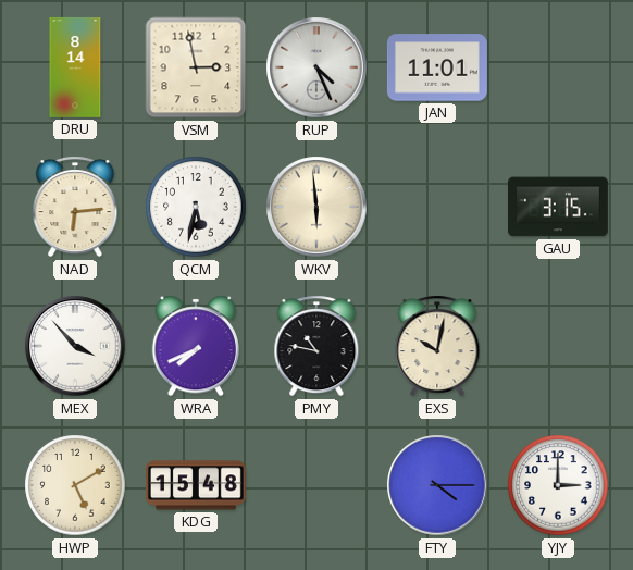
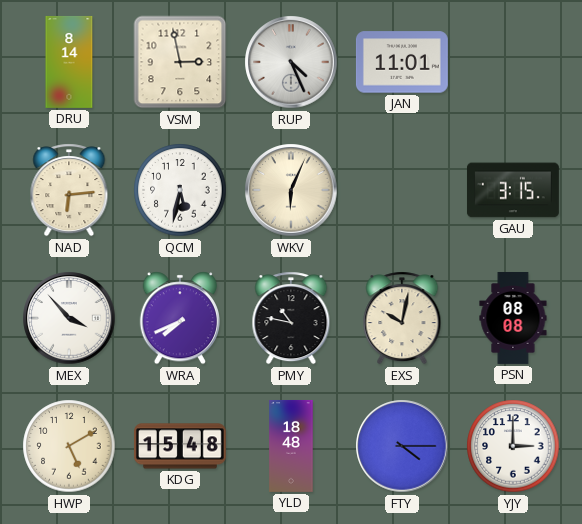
WKV: 5:59 -> 6:04 (291, 190)
PSN: none -> 08:08 (513, 318)
YLD: none -> 18:48 (291, 446)
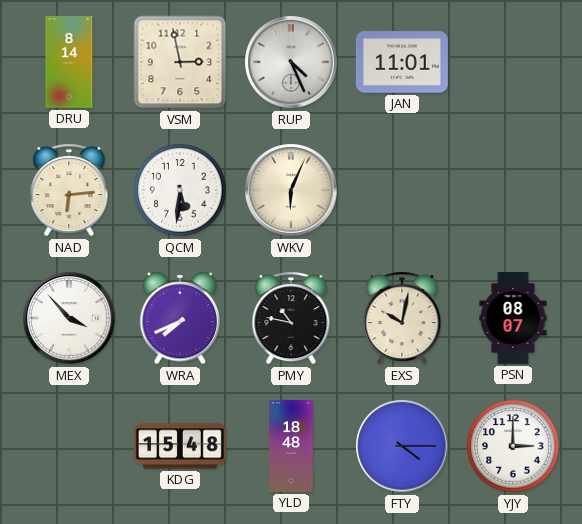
QCM: 5:32 -> 5:31 (180, 190)
GAU: 3:15 -> none (513, 190)
PSN: 08:08 -> 08:07 (513, 318)
HWP: 5:10 -> none (69, 446)
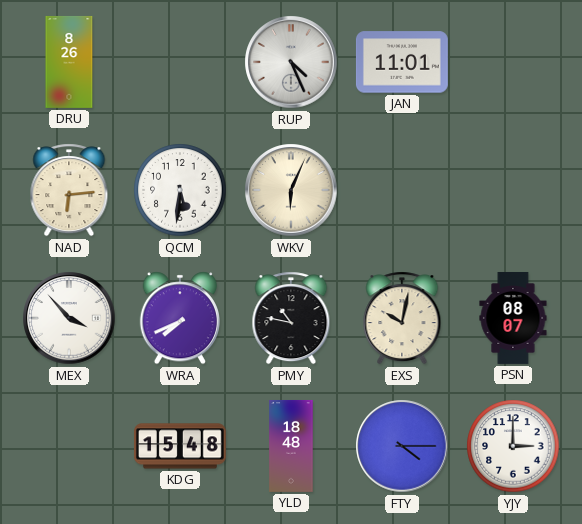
DRU: 8:14 -> 8:26 (69, 62)
VSM: 2:58 -> none (180, 62)
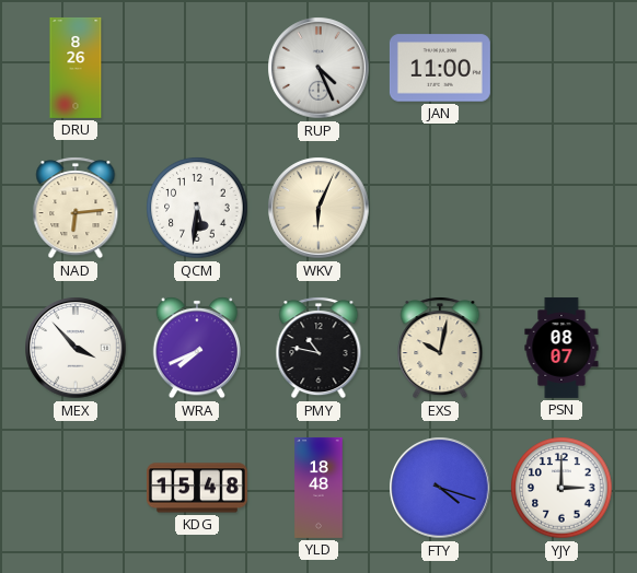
JAN: 11:01 -> 11:00 (440, 68)
FTY: 4:15 -> 4:18 (440, 488)
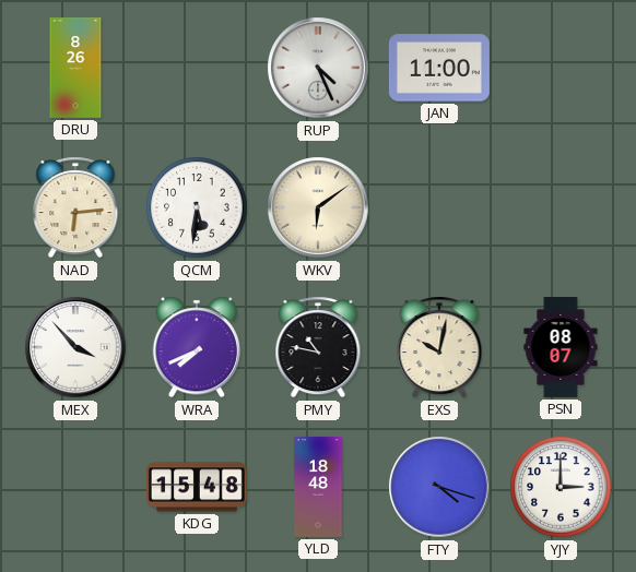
WKV: 6:04 -> 6:09 (318, 207)
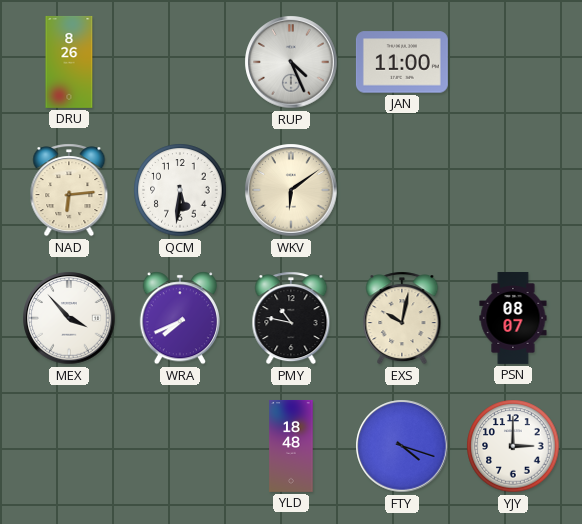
KDG: 15:48 -> none (197, 487)
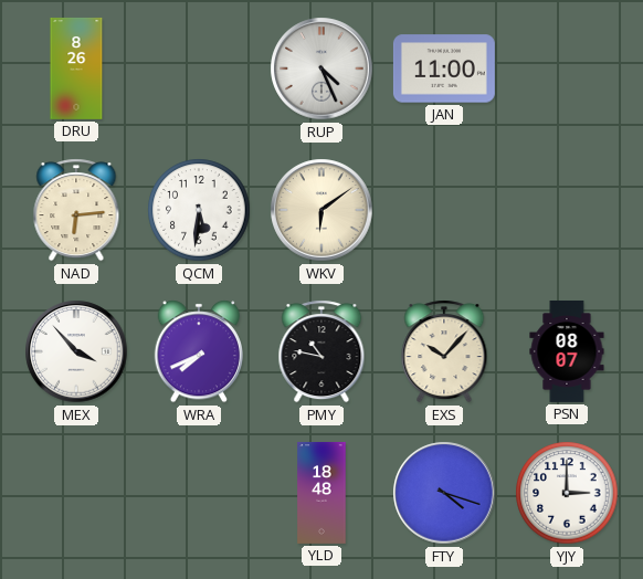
EXS: 10:02 -> 10:07 (444, 351)
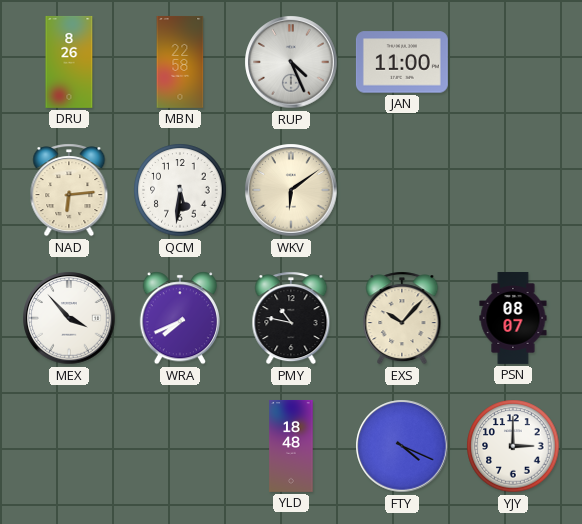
MBN: none -> 22:58 (180, 62)
FTY: 4:18 -> 4:19 (402, 446)
